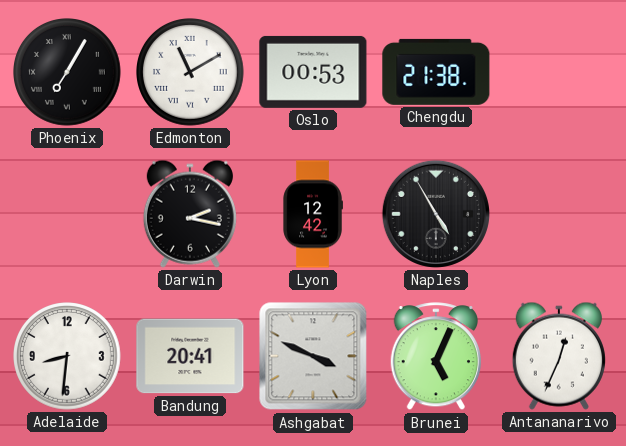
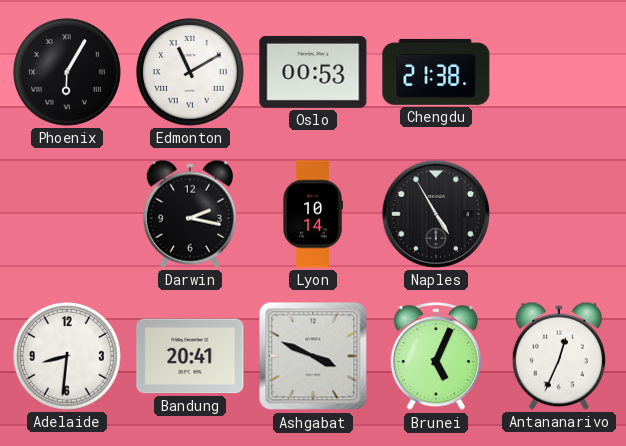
Phoenix: 7:05 -> 6:05 (68, 73)
Lyon: 12:42 -> 10:14 (313, 214)
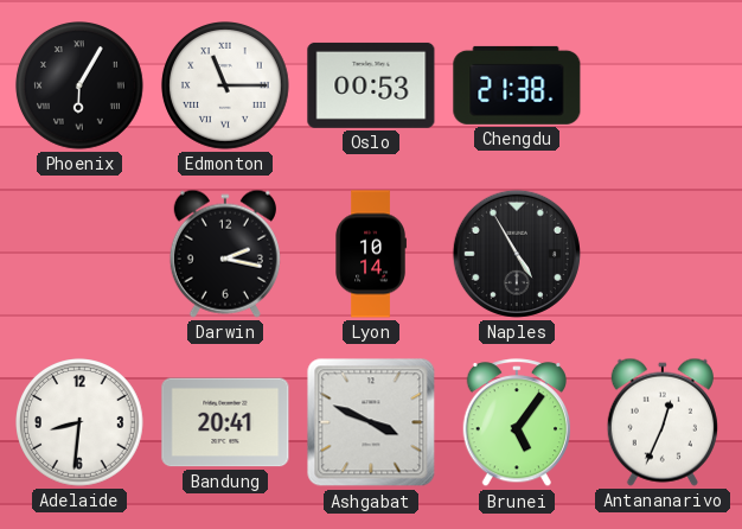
Edmonton: 11:10 -> 11:15 (226, 87)
Brunei: 5:04 -> 5:06 (516, 423)
